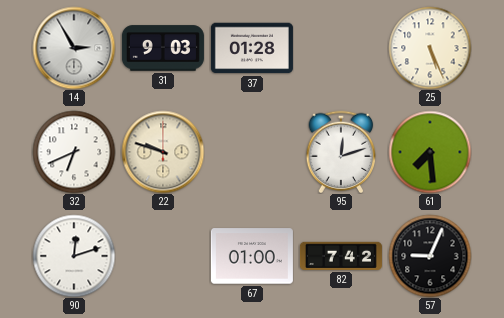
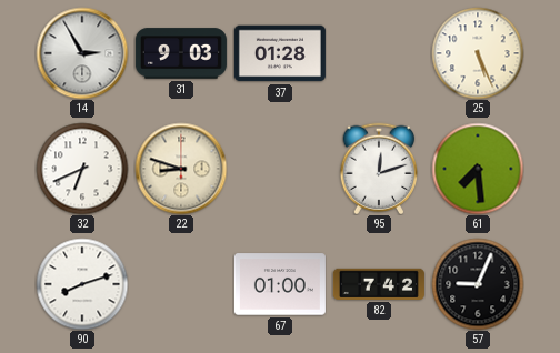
22: 9:48 -> 8:48 (181, 169)
90: 12:12 -> 8:12 (82, 284)
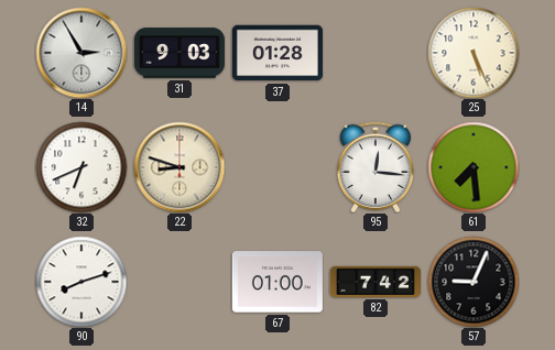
95: 12:12 -> 12:16 (376, 167)
